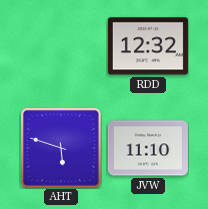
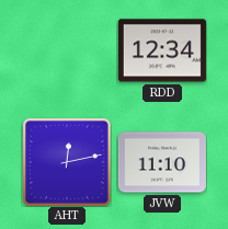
RDD: 12:32 -> 12:34 (162, 50)
AHT: 5:48 -> 12:13 (67, 162)
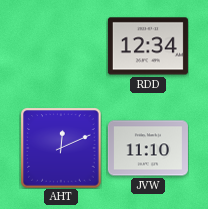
AHT: 12:13 -> 12:11 (61, 148)
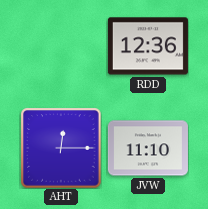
RDD: 12:34 -> 12:36 (148, 46)
AHT: 12:11 -> 12:15 (61, 148)
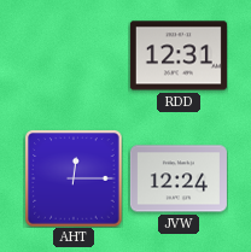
RDD: 12:36 -> 12:31 (179, 55)
JVW: 11:10 -> 12:24 (179, 178)
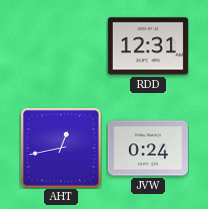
AHT: 12:15 -> 12:43 (61, 148)
JVW: 12:24 -> 0:24 (148, 148)
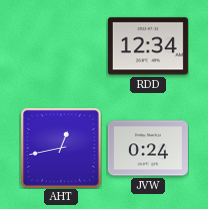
RDD: 12:31 -> 12:34 (148, 46)
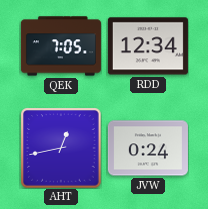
QEK: none -> 7:05 (61, 46)
